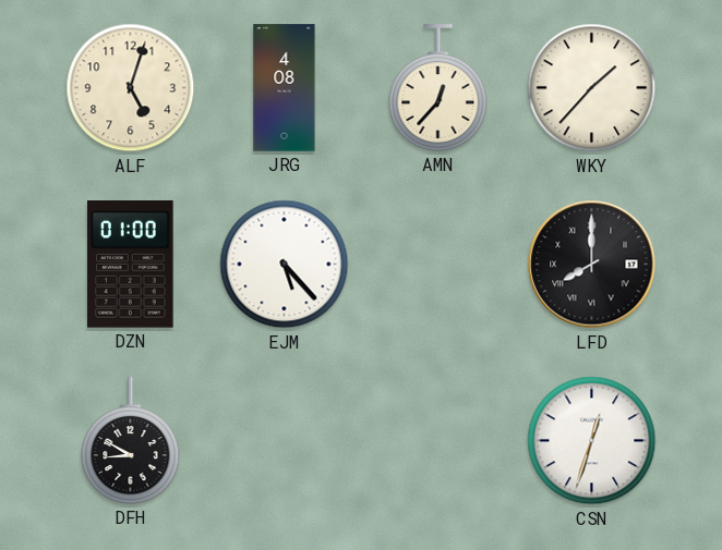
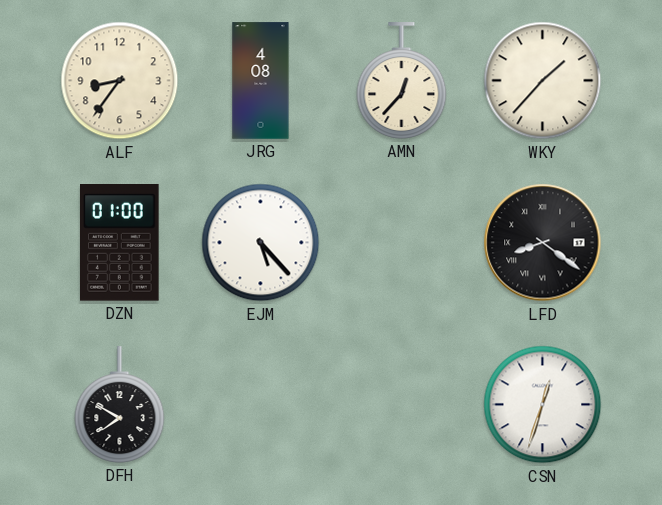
ALF: 5:03 -> 8:36 (120, 81)
LFD: 8:00 -> 8:21 (543, 243)
DFH: 8:50 -> 7:50 (120, 405)
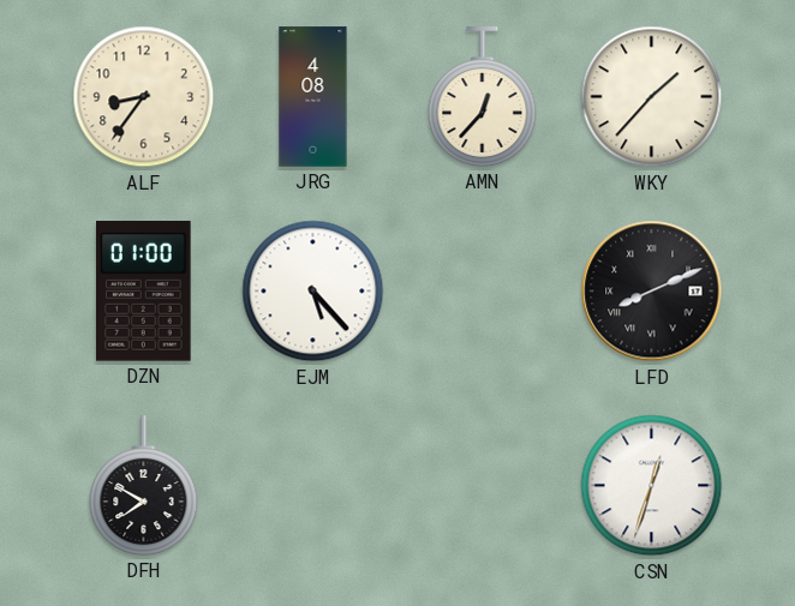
LFD: 8:21 -> 8:11 (652, 292)
